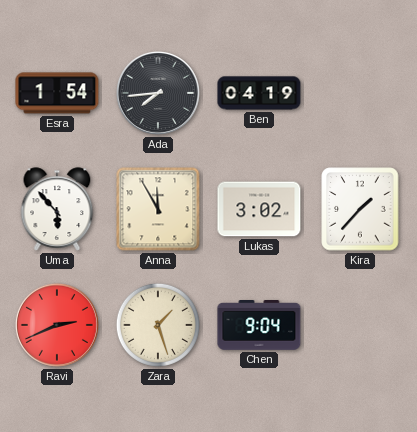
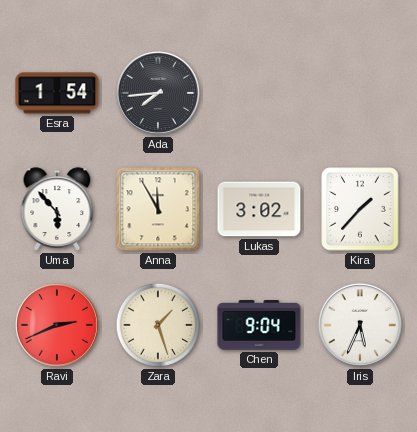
Ben: 04:19 -> none (259, 93)
Iris: none -> 5:34 (360, 325)
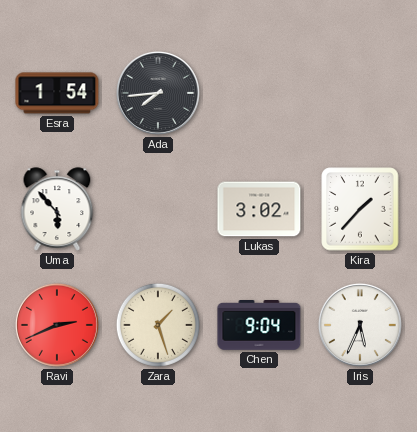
Anna: 11:55 -> none (158, 209)
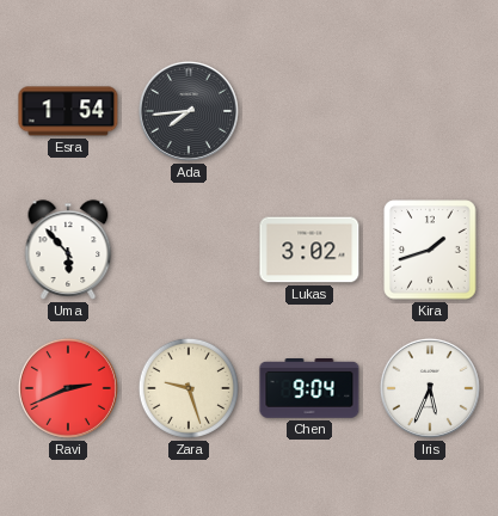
Kira: 1:37 -> 1:42 (430, 250)
Zara: 1:27 -> 9:27 (189, 388)
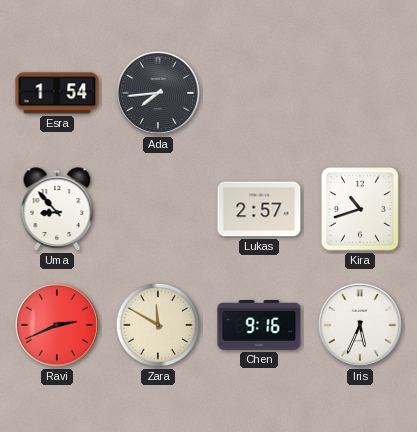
Uma: 5:53 -> 8:53 (57, 209)
Lukas: 3:02 -> 2:57 (259, 209)
Kira: 1:42 -> 10:42 (360, 209)
Zara: 9:27 -> 11:50 (158, 325)
Chen: 9:04 -> 9:16 (259, 326)
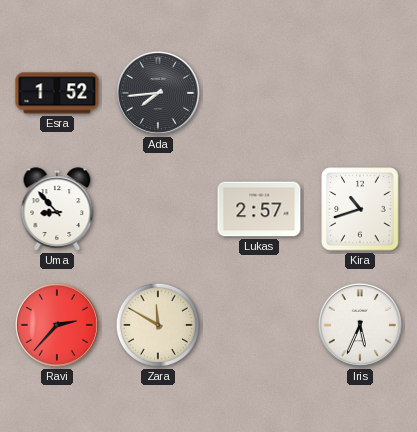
Esra: 1:54 -> 1:52 (57, 93)
Ravi: 2:41 -> 2:37 (57, 325)
Chen: 9:16 -> none (259, 326)
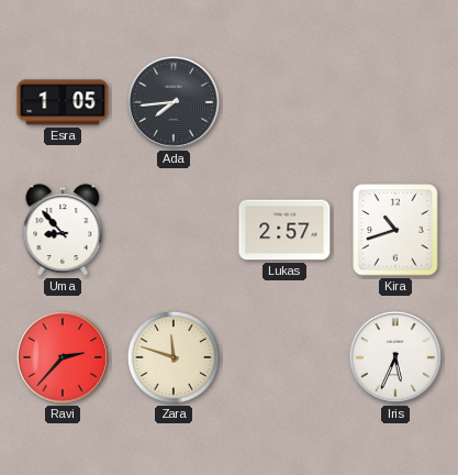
Esra: 1:52 -> 1:05 (63, 102)
Zara: 11:50 -> 11:48 (174, 357)
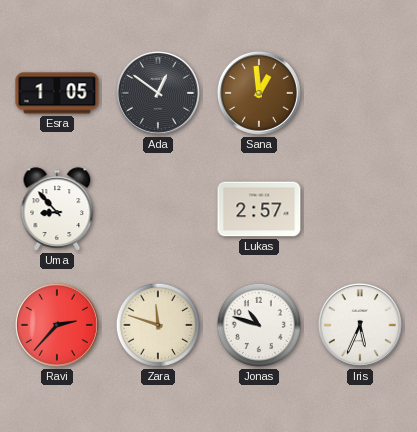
Ada: 7:44 -> 12:51 (158, 93)
Sana: none -> 12:59 (259, 93)
Kira: 10:42 -> none (395, 230)
Jonas: none -> 10:48 (259, 325)
